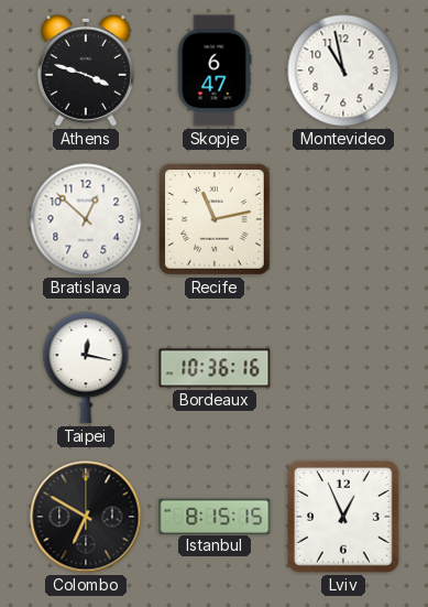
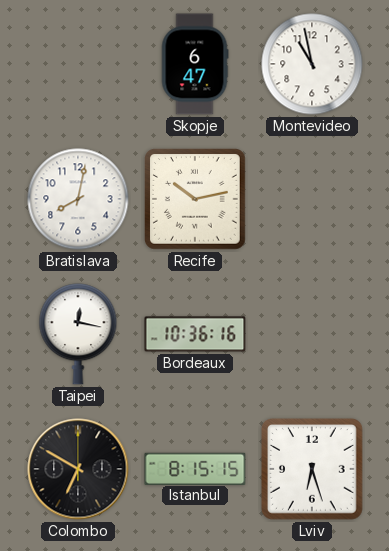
Athens: 3:48 -> none (86, 71)
Bratislava: 12:52 -> 8:02 (78, 199)
Recife: 11:13 -> 10:13 (196, 200)
Lviv: 12:56 -> 6:27 (313, 470)
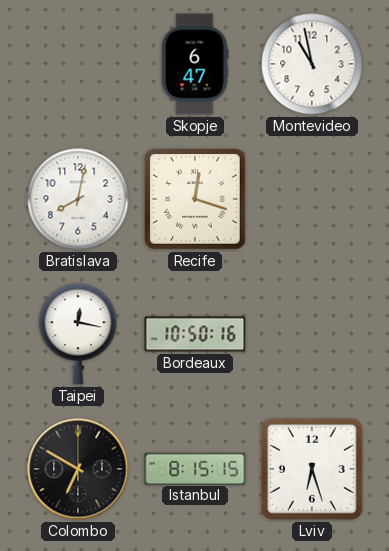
Recife: 10:13 -> 12:18 (196, 200)
Bordeaux: 10:36 -> 10:50 (195, 334)
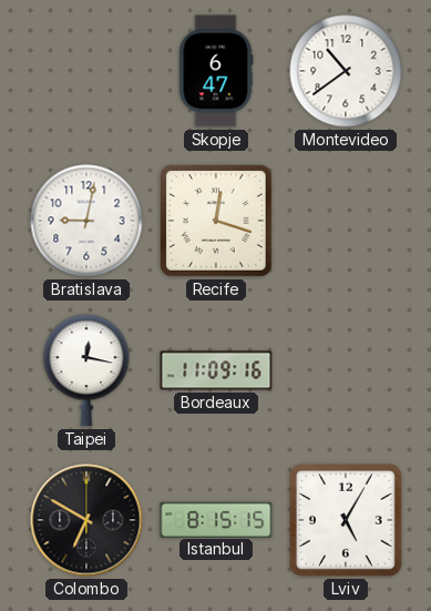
Montevideo: 10:58 -> 10:39 (346, 71)
Bratislava: 8:02 -> 9:02 (86, 221)
Bordeaux: 10:50 -> 11:09 (216, 370)
Lviv: 6:27 -> 5:05 (347, 521)
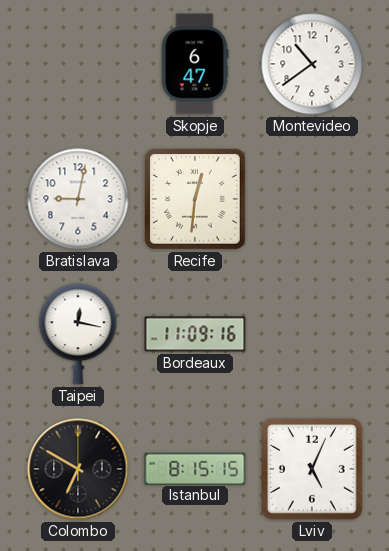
Recife: 12:18 -> 12:31 (196, 200)
Lviv: 5:05 -> 5:04 (313, 470)
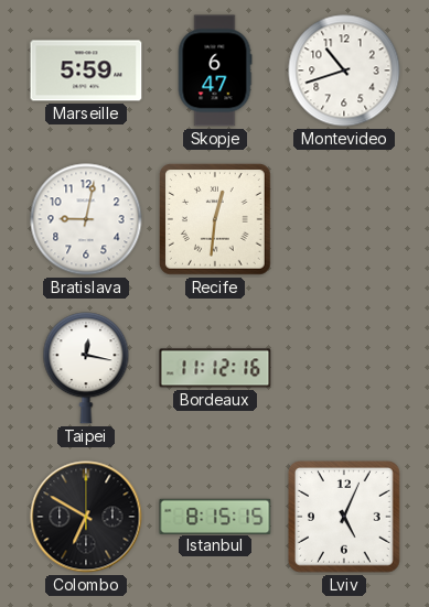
Marseille: none -> 5:59 (86, 71)
Montevideo: 10:39 -> 10:42 (344, 71)
Bordeaux: 11:09 -> 11:12 (215, 368)
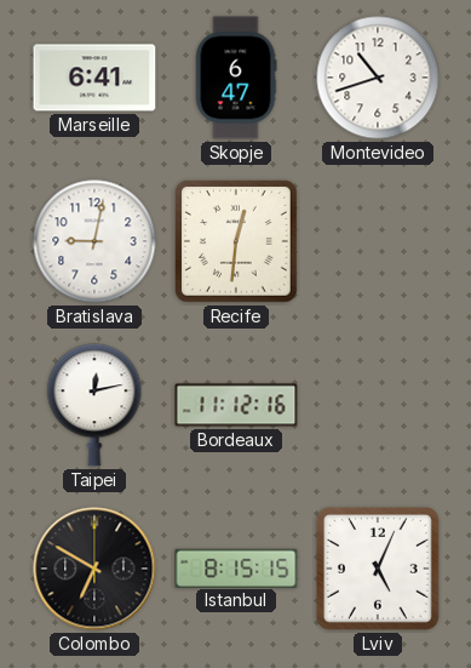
Marseille: 5:59 -> 6:41 (94, 78)
Taipei: 12:17 -> 12:13 (94, 405)
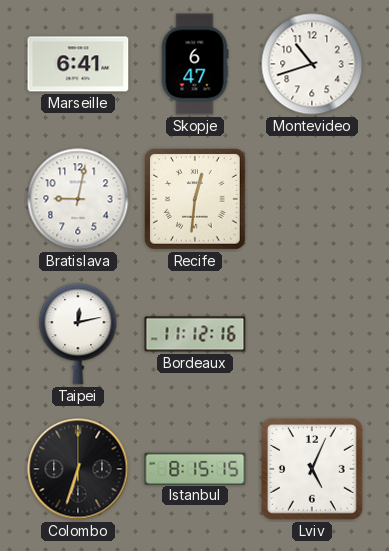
Colombo: 6:50 -> 6:33 (78, 469)
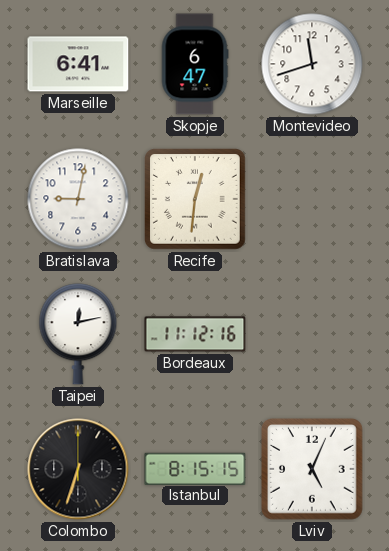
Montevideo: 10:42 -> 11:42 (312, 64)
